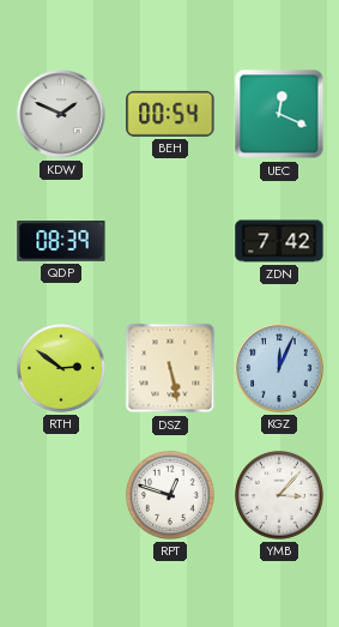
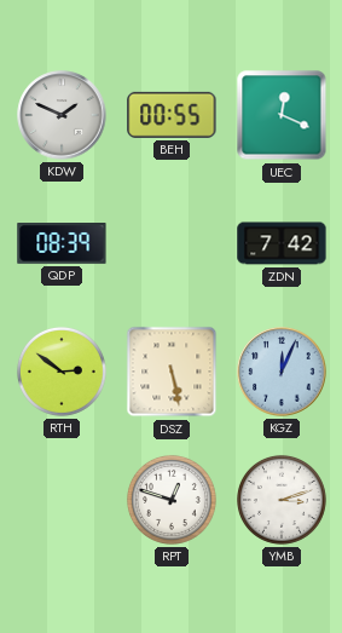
BEH: 00:54 -> 00:55 (172, 115)
YMB: 3:07 -> 3:12 (282, 500)
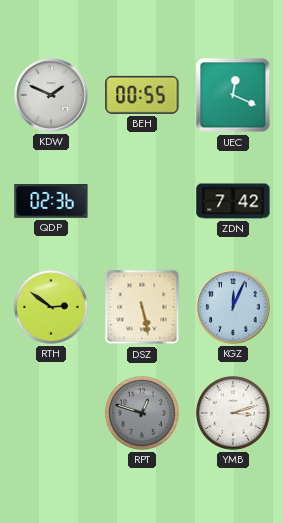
QDP: 08:39 -> 02:36 (51, 202)
RPT dial: white -> grey (142, 413)
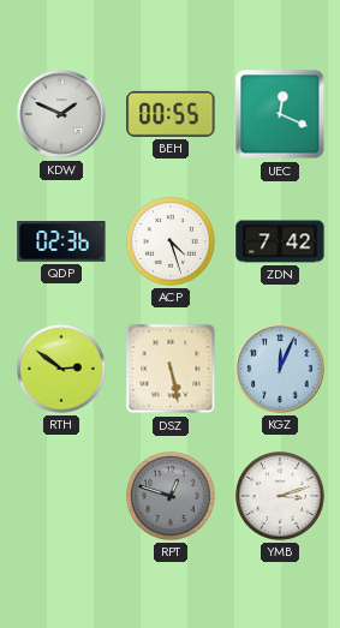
ACP: none -> 4:27 (171, 241)
